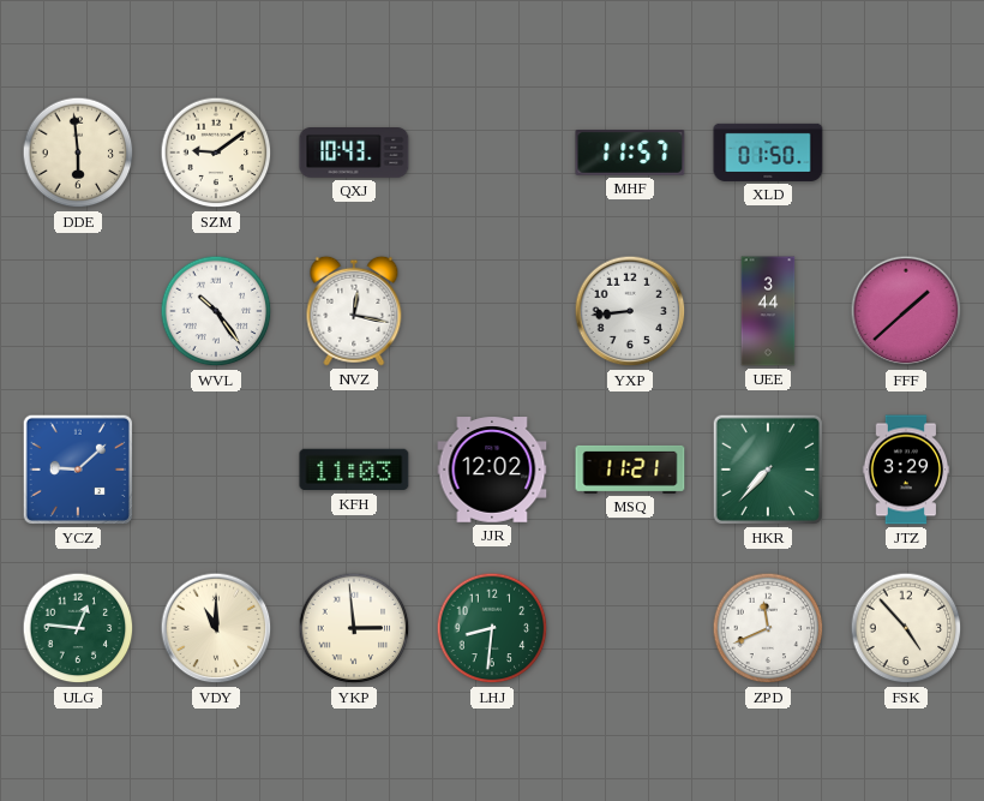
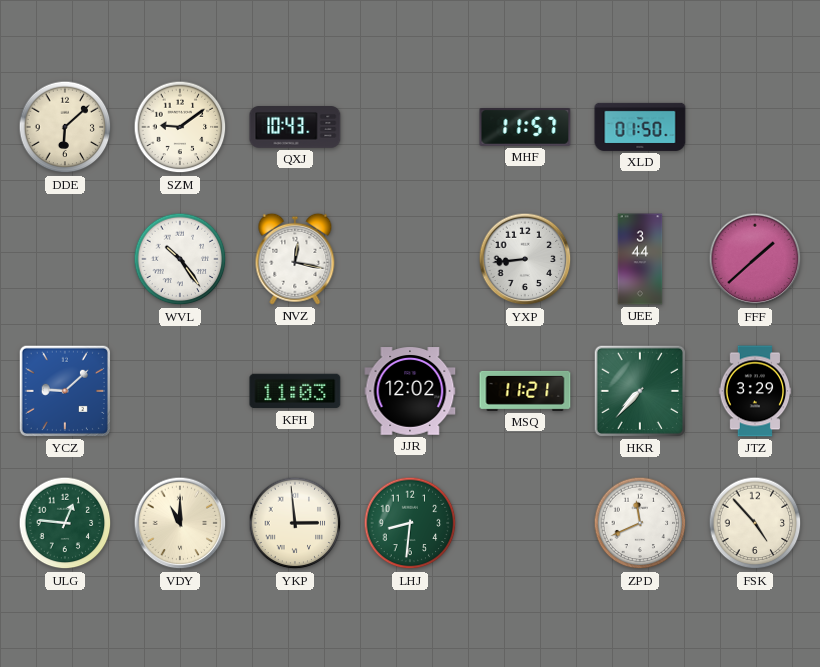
DDE: 5:59 -> 6:08 (65, 127)
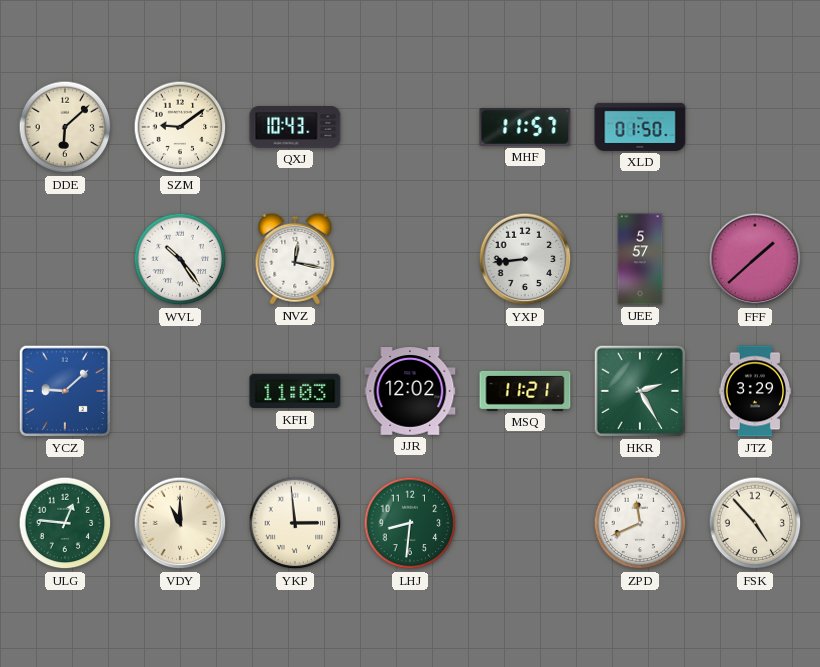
UEE: 3:44 -> 5:57 (640, 259)
HKR: 7:37 -> 2:25 (640, 391)
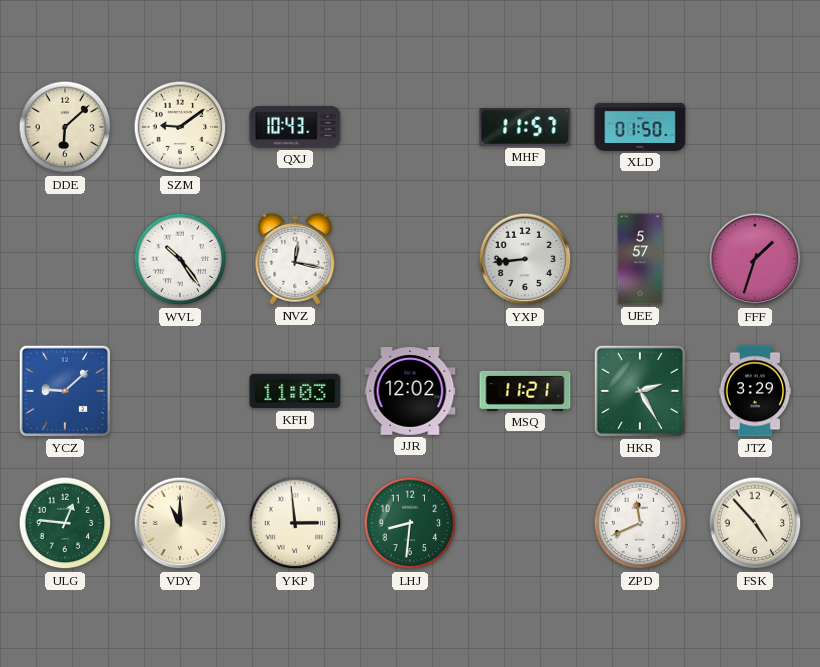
FFF: 1:38 -> 1:33 (755, 259)
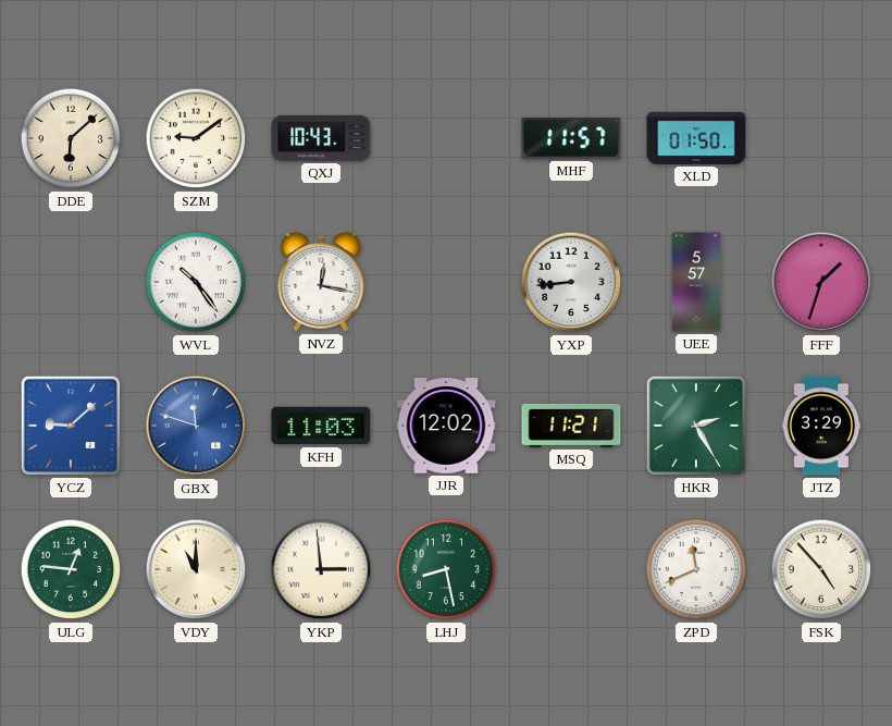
GBX: none -> 11:48 (196, 426)
LHJ: 8:31 -> 8:28 (446, 569)
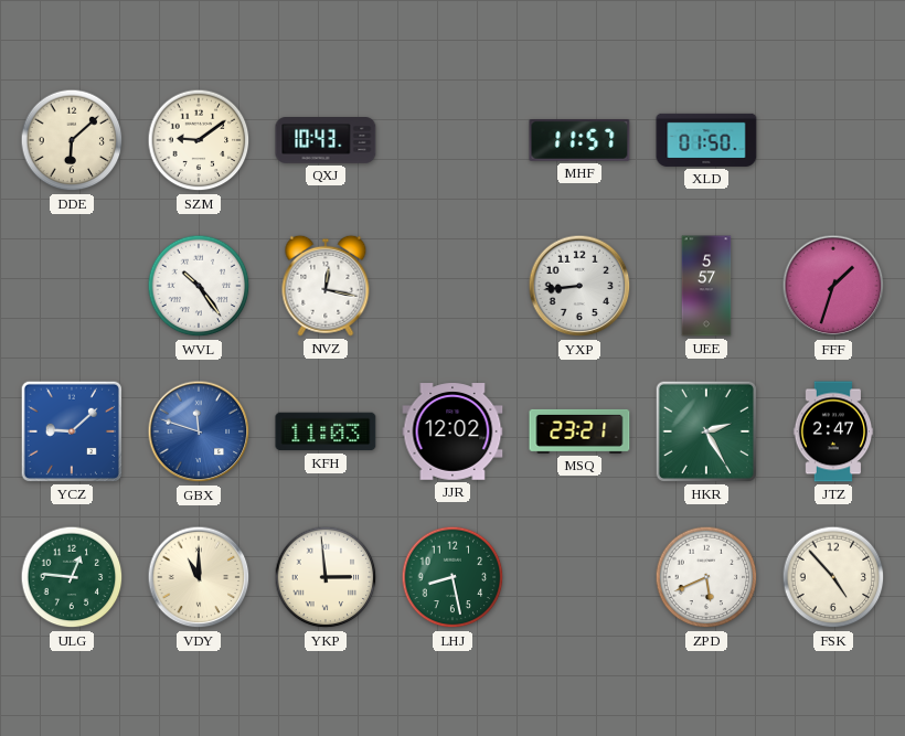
MSQ: 11:21 -> 23:21 (579, 431)
JTZ: 3:29 -> 2:47 (833, 431)
ZPD: 11:41 -> 5:41 (706, 577)
